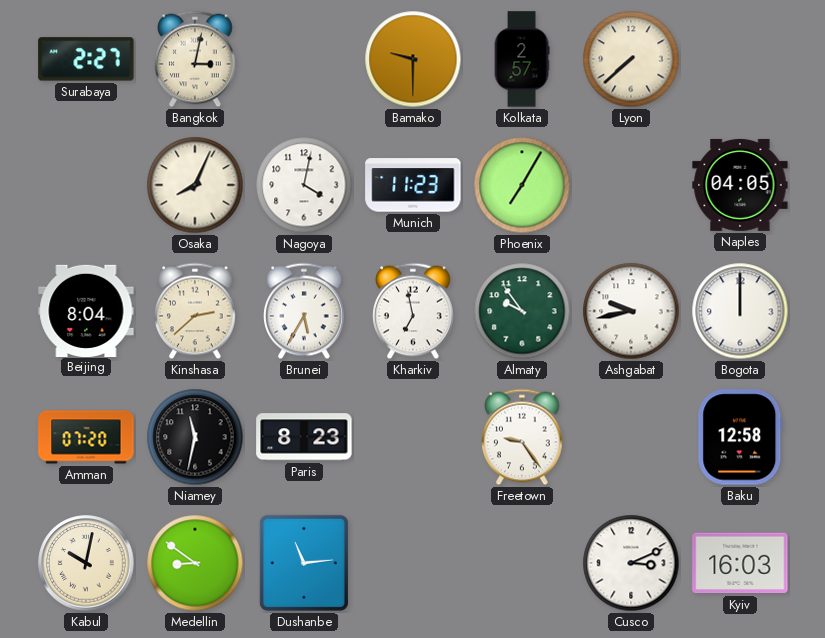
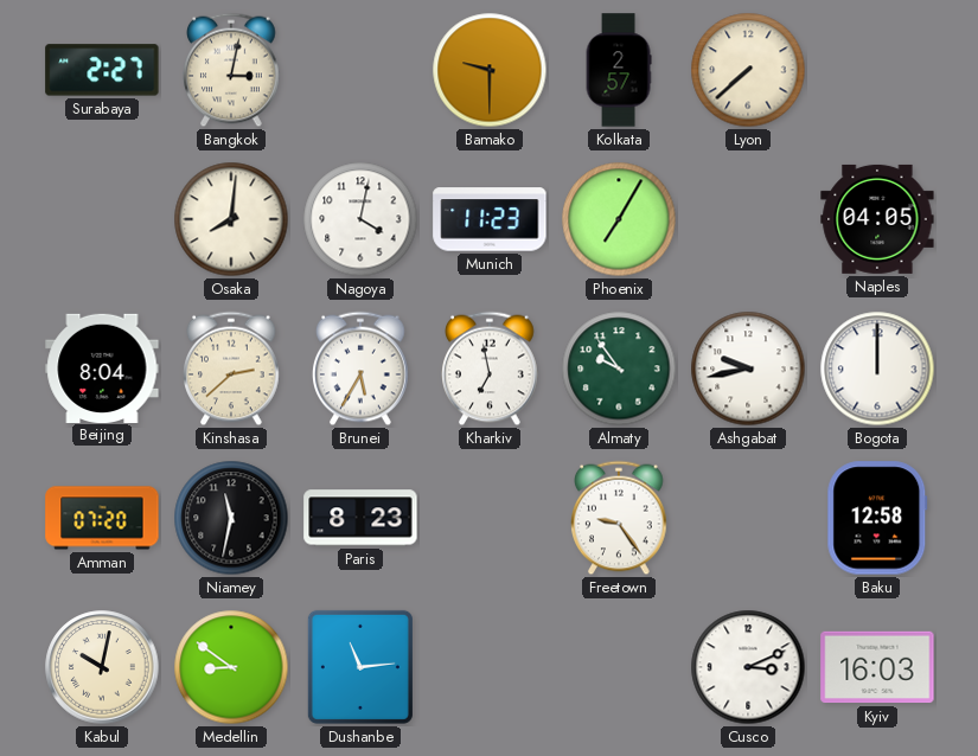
Osaka: 8:04 -> 8:01 (231, 219)
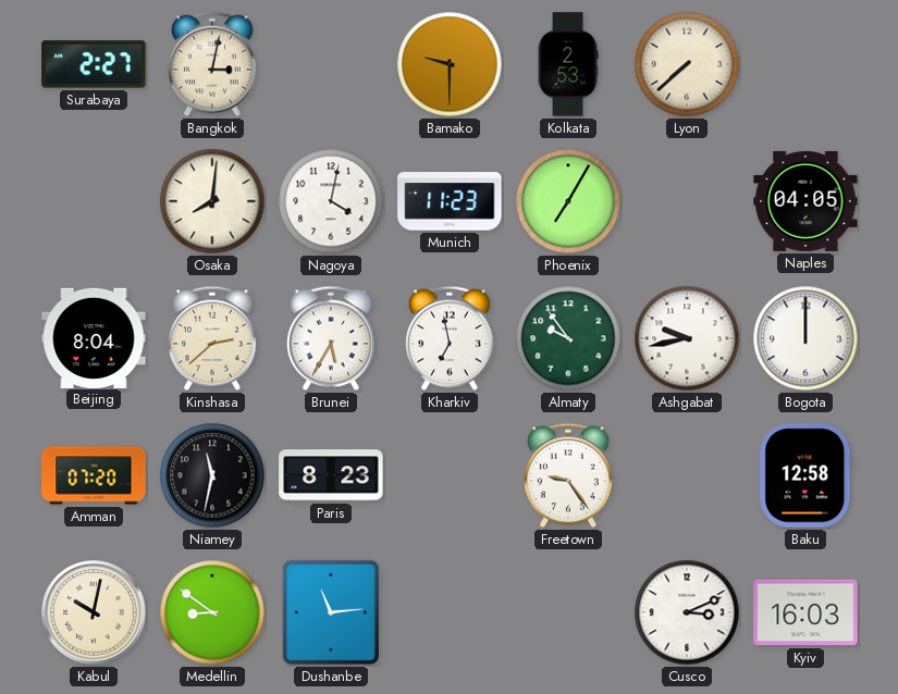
Kolkata: 2:57 -> 2:53 (568, 64)
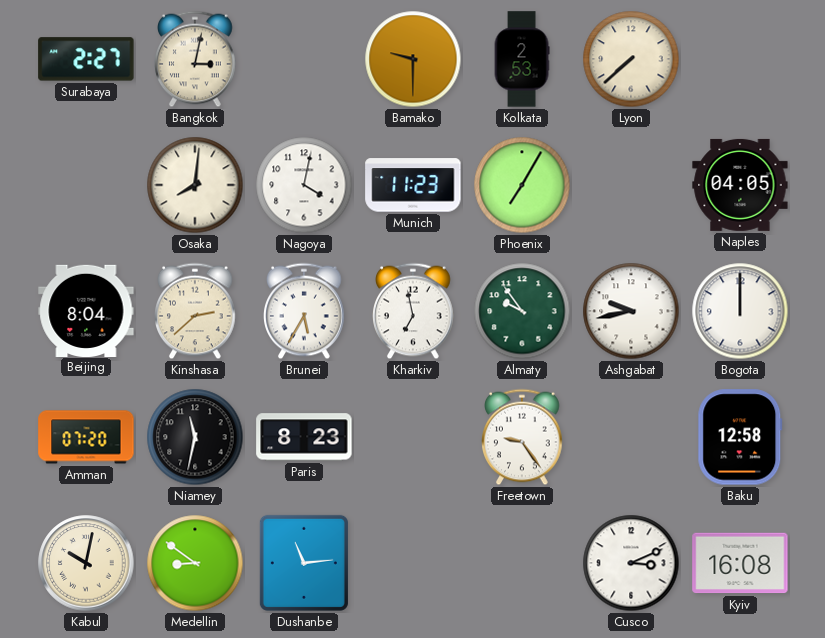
Kyiv: 16:03 -> 16:08 (740, 563)
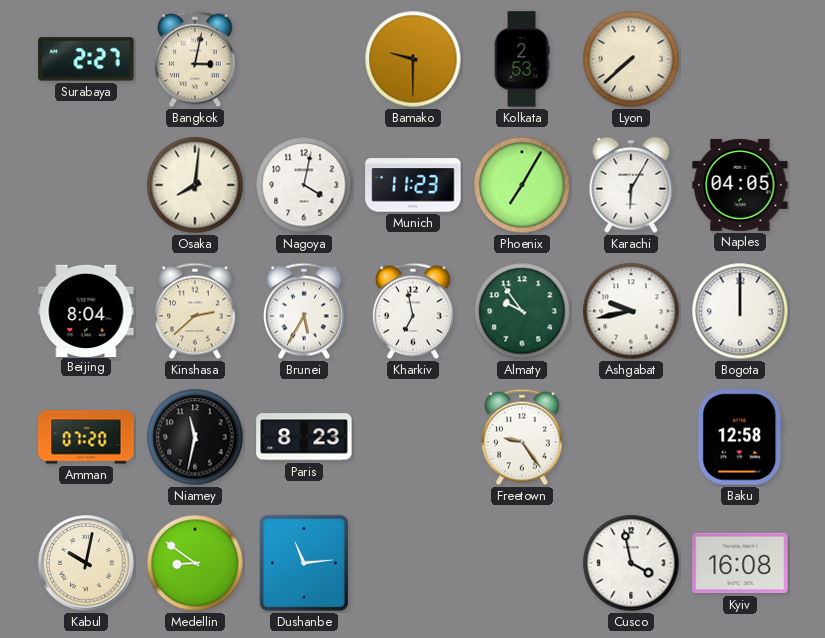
Karachi: none -> 6:05 (631, 185)
Cusco: 3:11 -> 3:58 (631, 563)
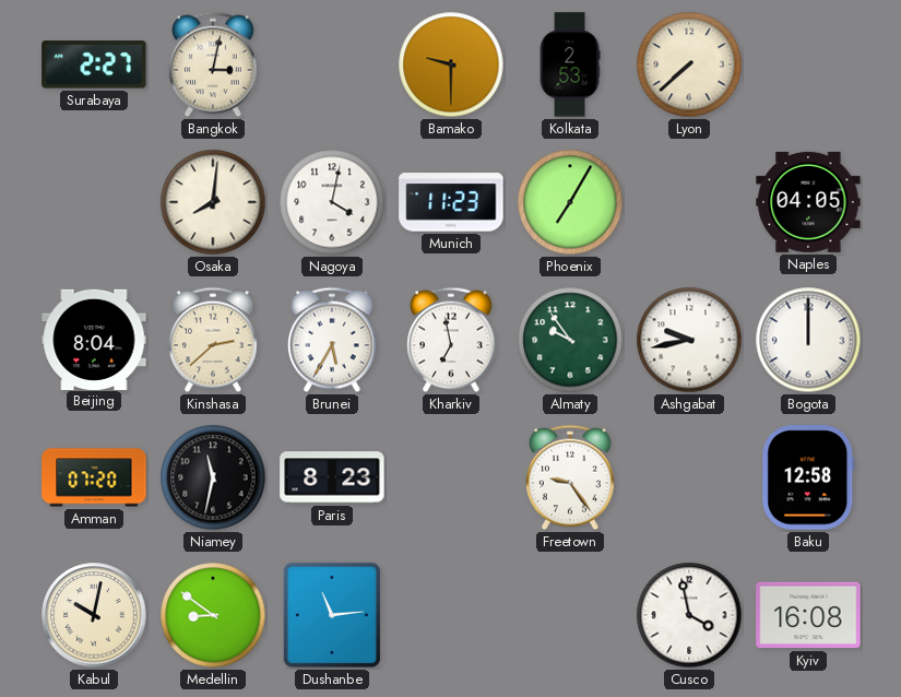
Karachi: 6:05 -> none (631, 185)
